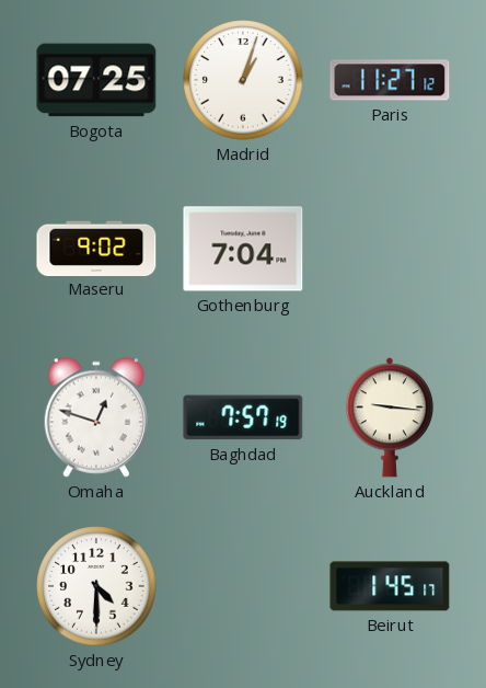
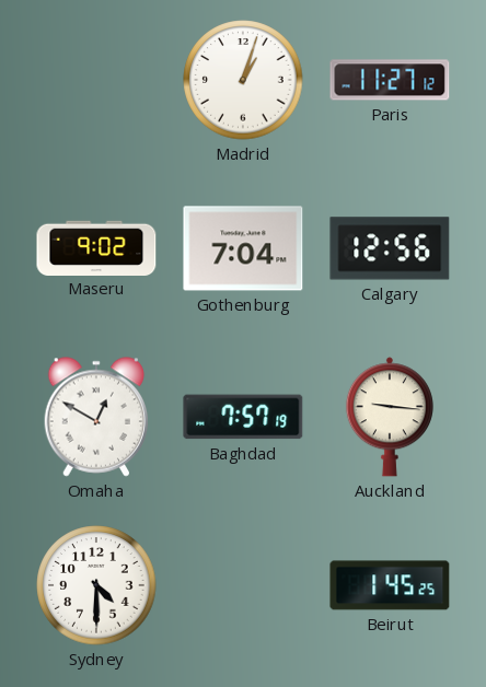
Bogota: 07:25 -> none (96, 80)
Calgary: none -> 12:56 (390, 248)
Omaha: 12:48 -> 12:50 (96, 417)
Beirut: 1:45:17 -> 1:45:25 (390, 585)
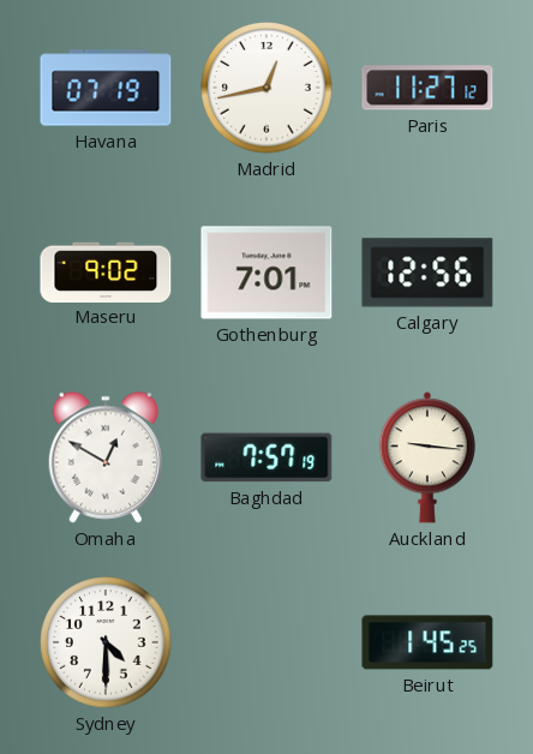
Havana: none -> 07:19 (106, 88)
Madrid: 1:03 -> 12:43 (266, 88)
Gothenburg: 7:04 -> 7:01 (266, 273)
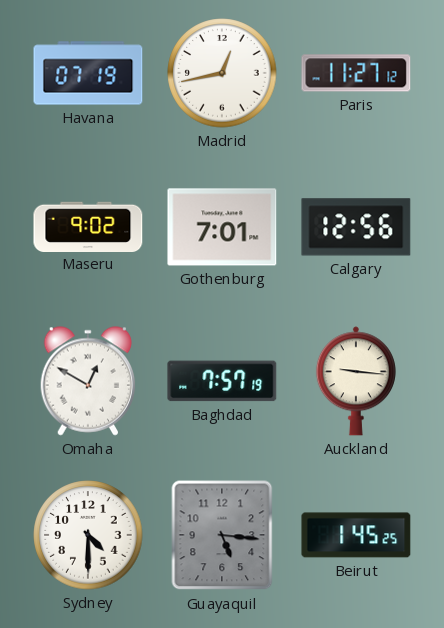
Guayaquil: none -> 5:16 (222, 535)
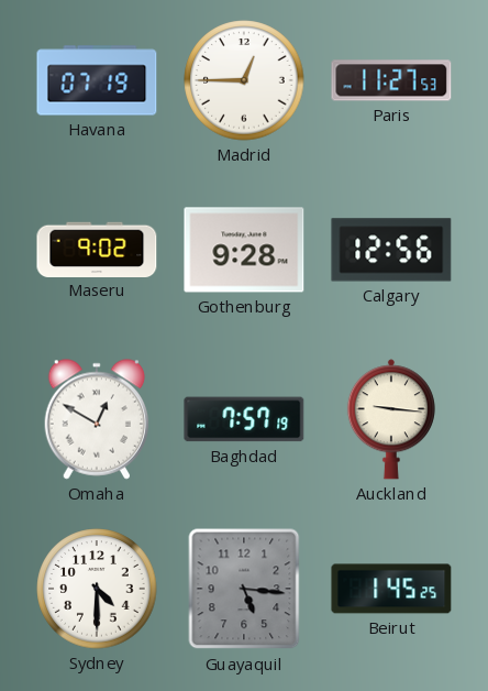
Madrid: 12:43 -> 12:45 (244, 80)
Paris: 11:27:12 -> 11:27:53 (391, 80)
Gothenburg: 7:01 -> 9:28 (244, 250)
